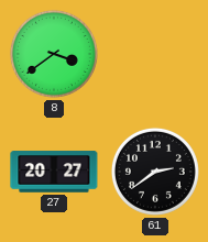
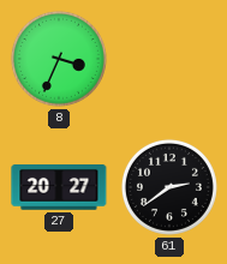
8: 3:39 -> 3:34 (59, 59)
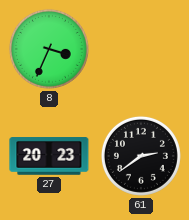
27: 20:27 -> 20:23 (49, 156)
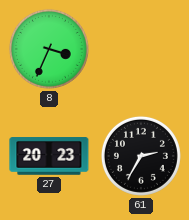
61: 2:39 -> 2:35 (141, 156)
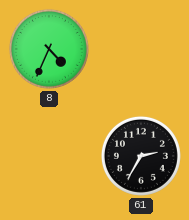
8: 3:34 -> 4:34 (49, 49)
27: 20:23 -> none (49, 156)
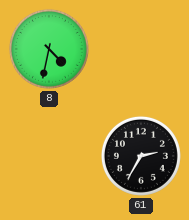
8: 4:34 -> 4:32 (49, 49)
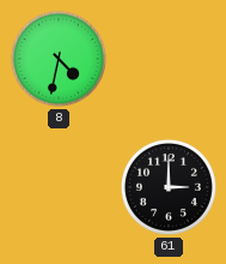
61: 2:35 -> 3:00 (169, 187)
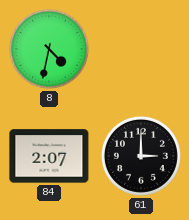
84: none -> 2:07 (49, 156)
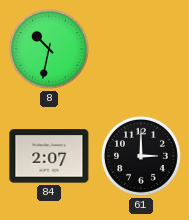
8: 4:32 -> 10:32 (49, 49)
